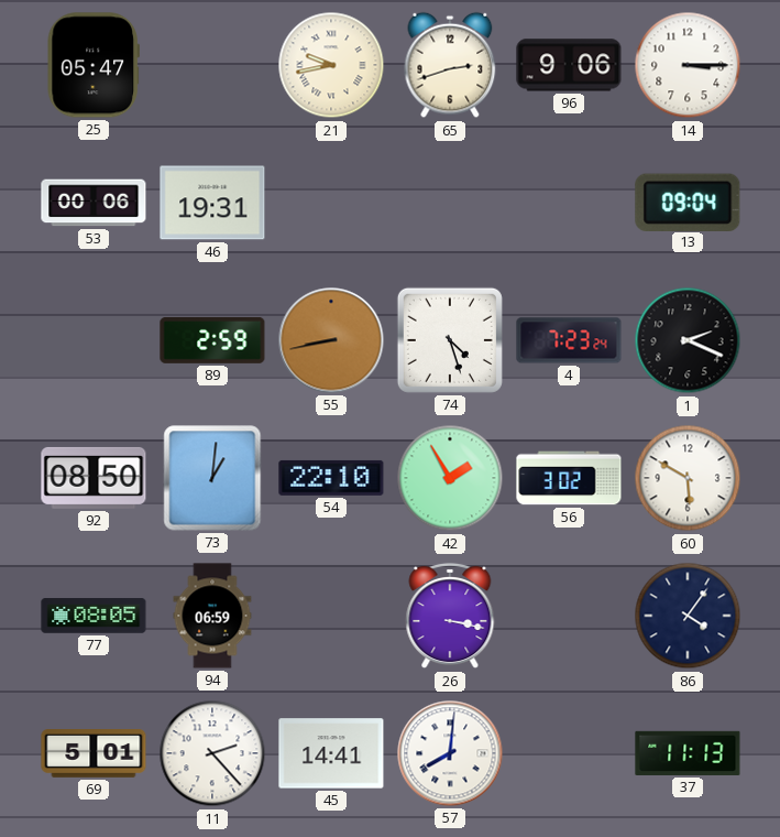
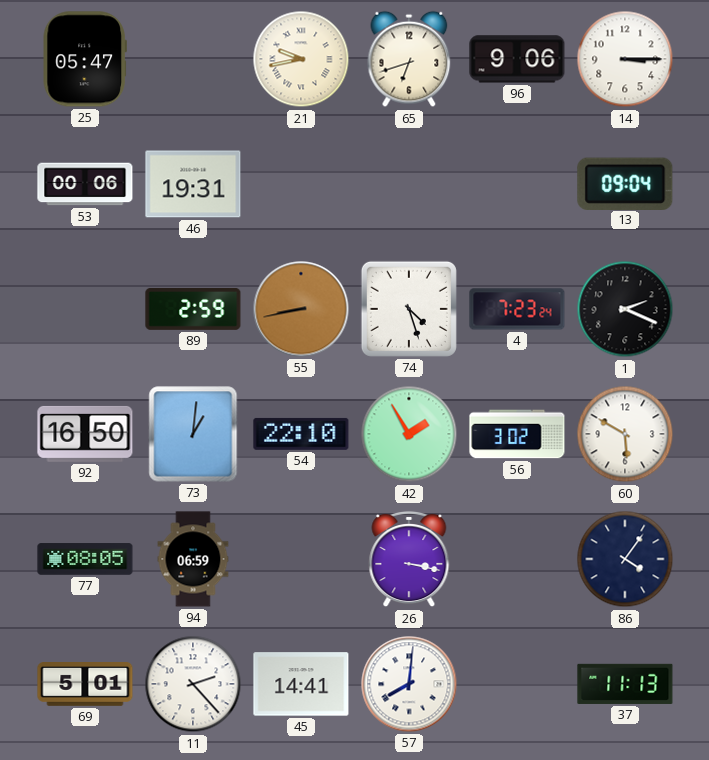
65: 2:42 -> 6:42 (409, 59)
92: 08:50 -> 16:50 (85, 434)
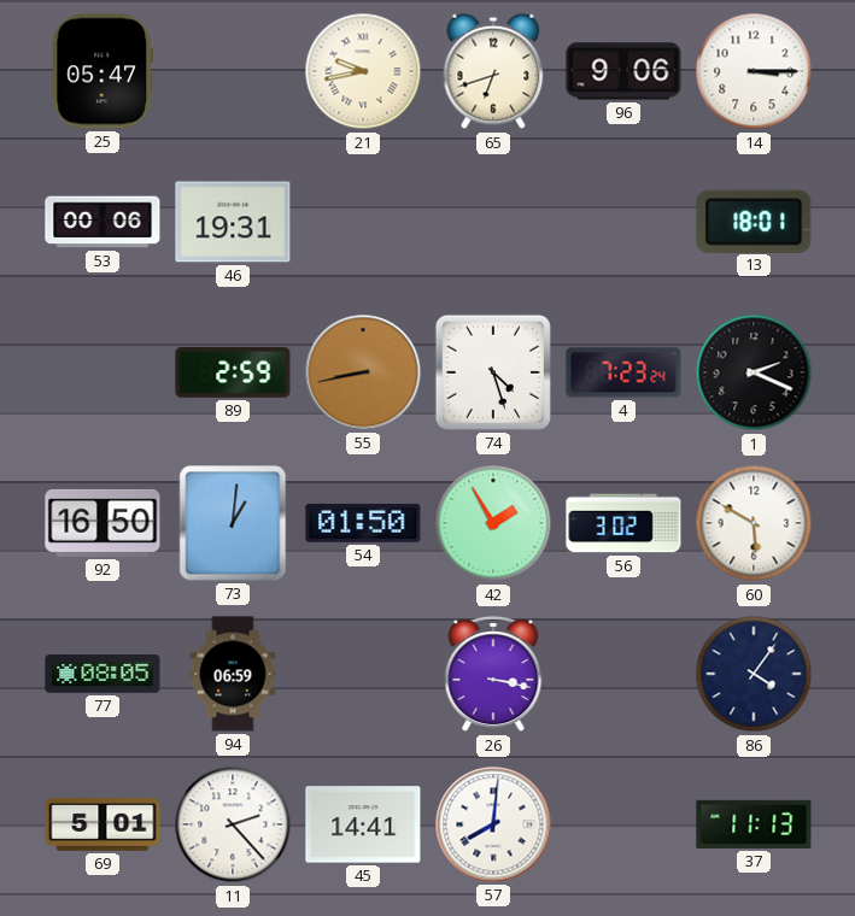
13: 09:04 -> 18:01 (754, 221)
54: 22:10 -> 01:50 (363, 523)
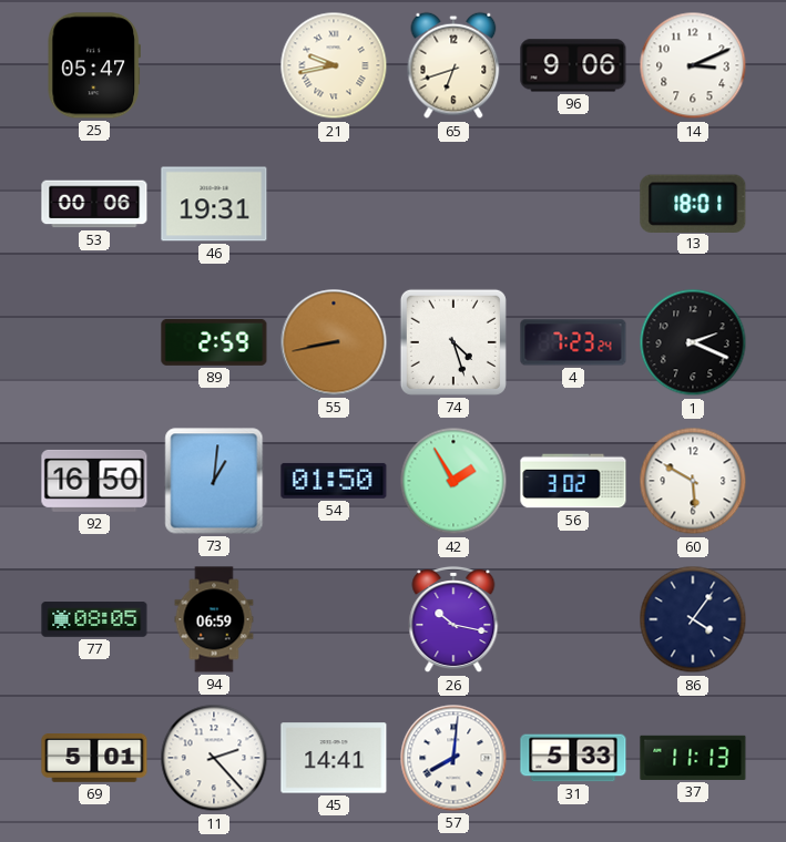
14: 3:15 -> 3:11 (693, 65)
26: 3:17 -> 10:17 (453, 619)
31: none -> 5:33 (573, 758)
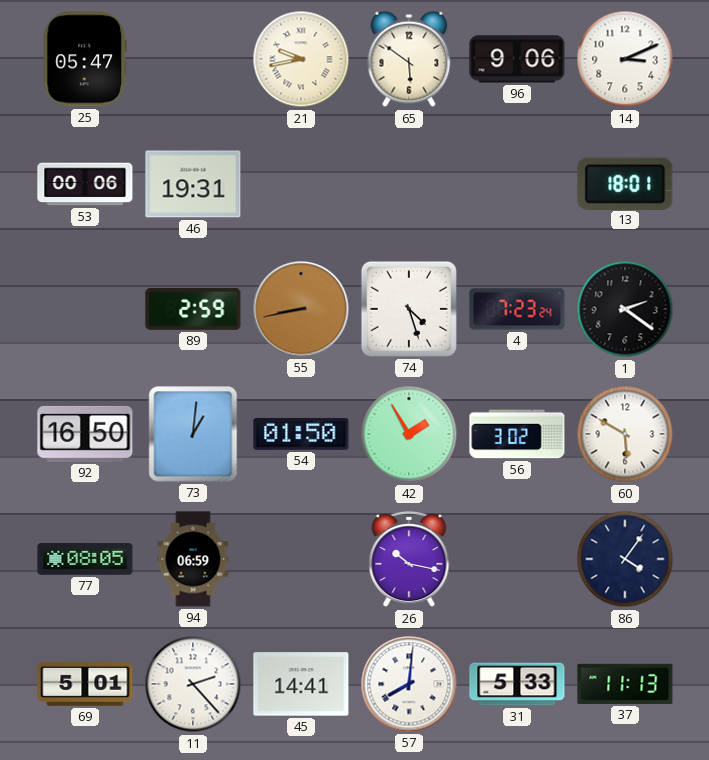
65: 6:42 -> 5:51 (409, 59)
1: 2:19 -> 2:21 (625, 309)
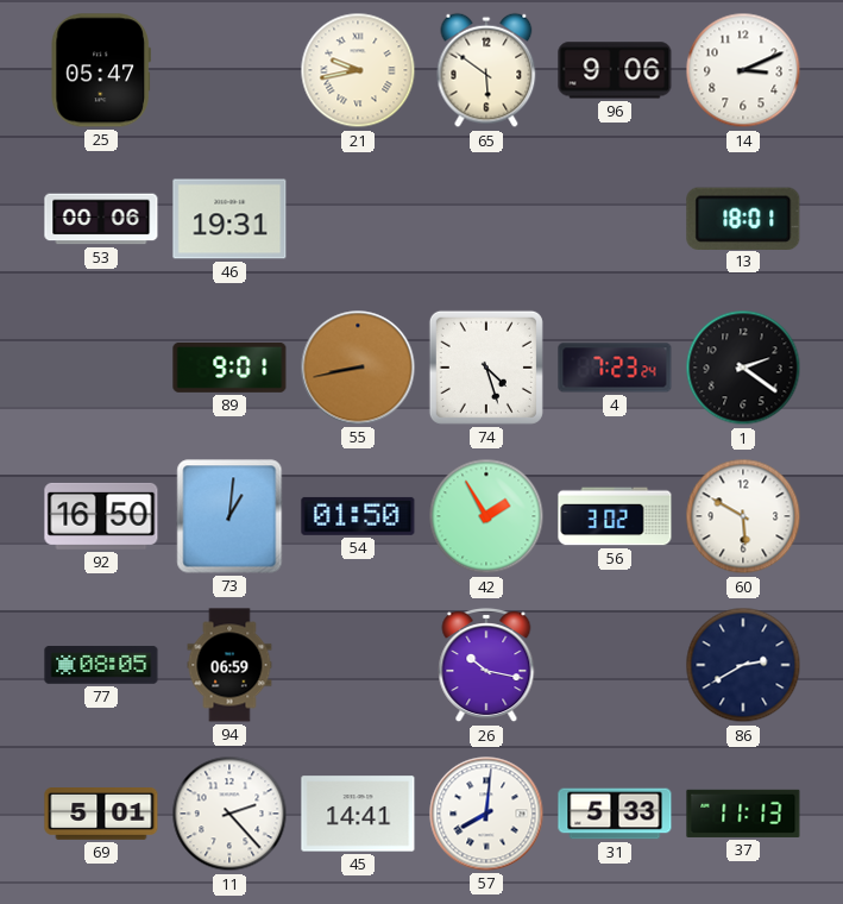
89: 2:59 -> 9:01 (229, 368)
86: 4:06 -> 2:40 (743, 665)
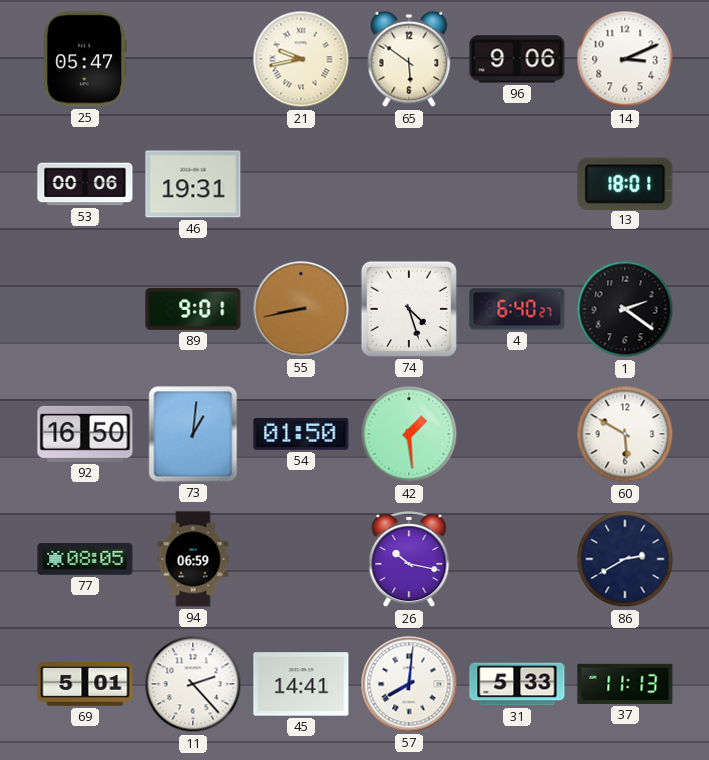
4: 7:23 -> 6:40 (517, 309)
42: 1:55 -> 1:29 (409, 434)
56: 3:02 -> none (615, 516)
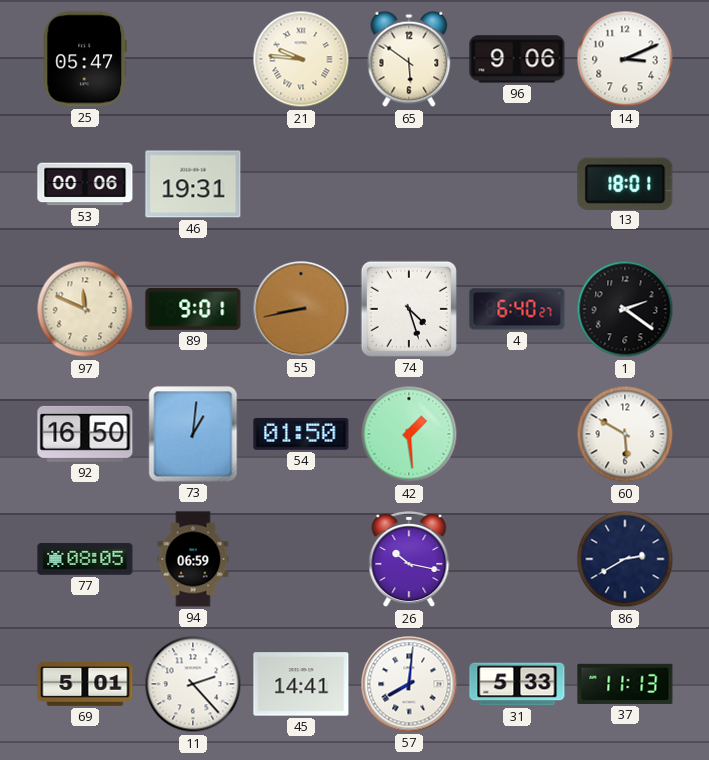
21: 9:43 -> 9:46 (301, 59)
97: none -> 11:49 (85, 309)
